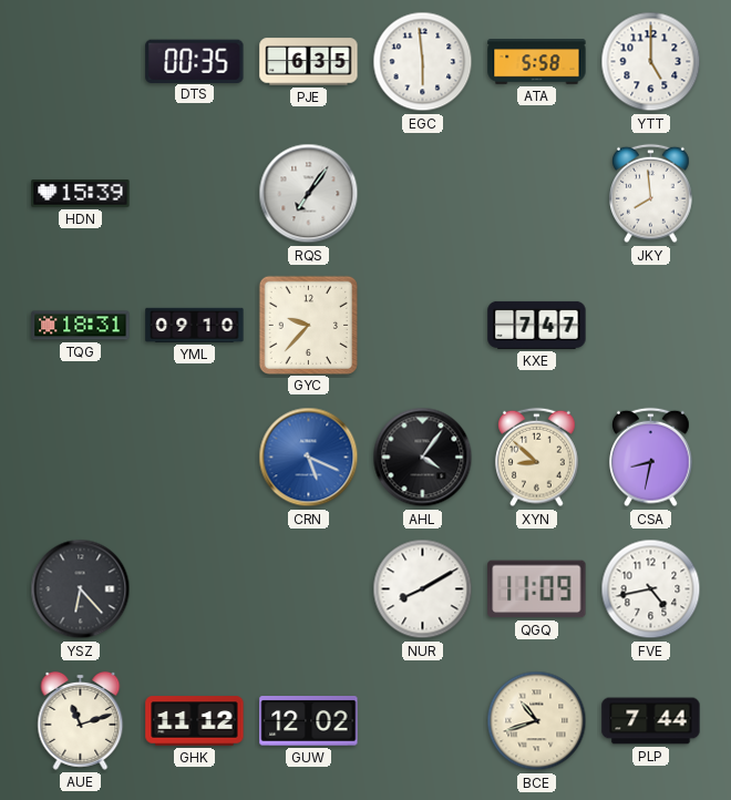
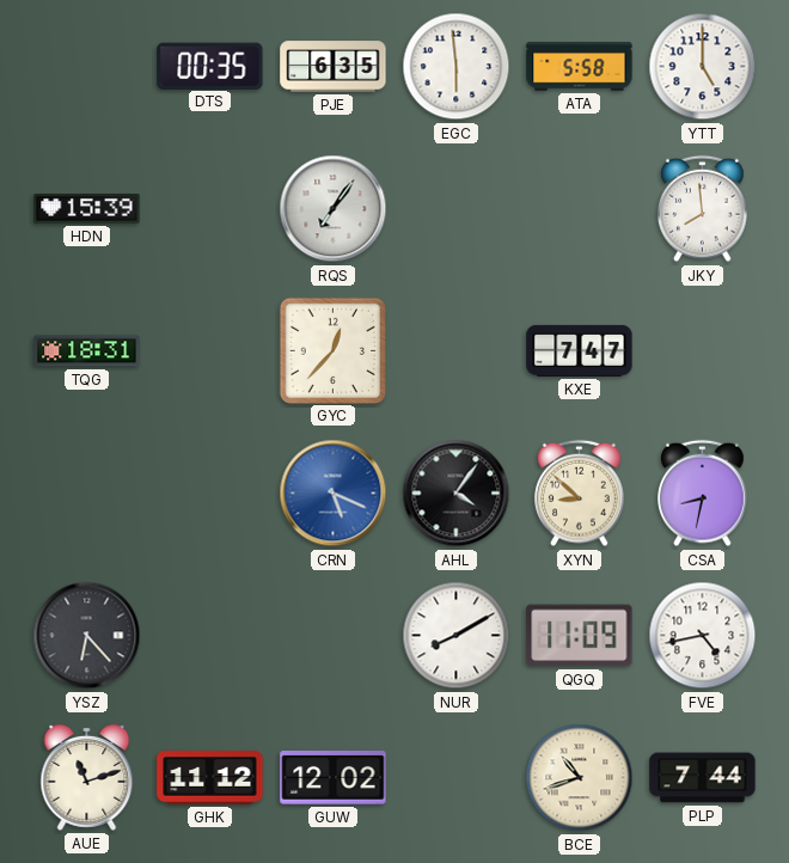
YML: 09:10 -> none (195, 325)
GYC: 9:37 -> 12:37 (332, 350)
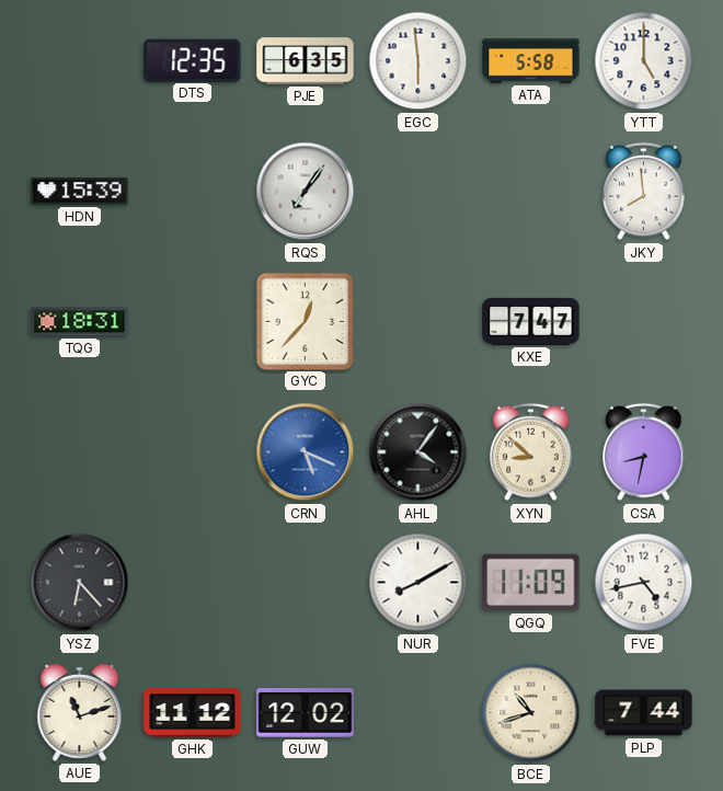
DTS: 00:35 -> 12:35 (193, 60)
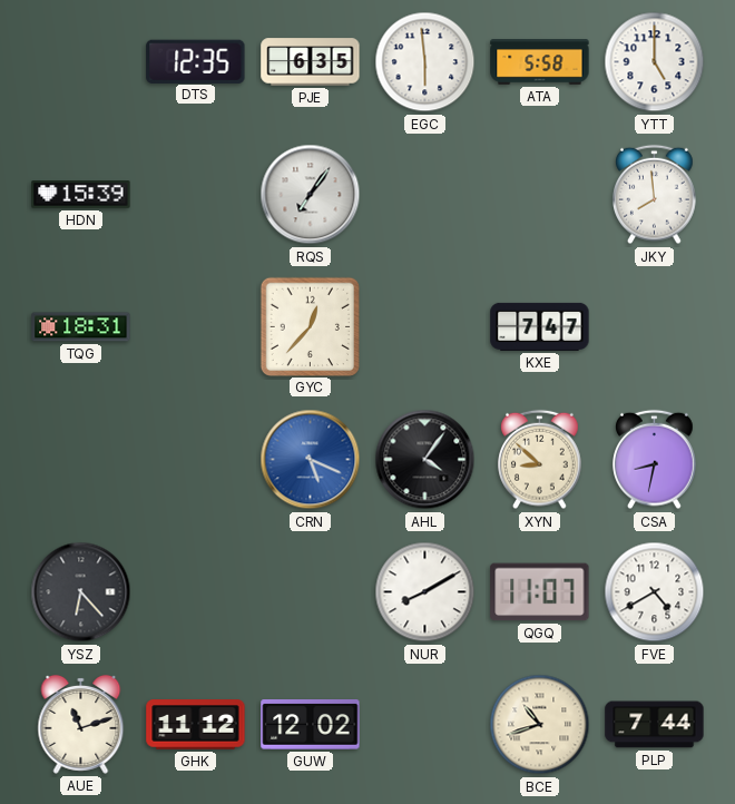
QGQ: 11:09 -> 11:07 (540, 592)
FVE: 4:43 -> 4:40 (655, 592)
